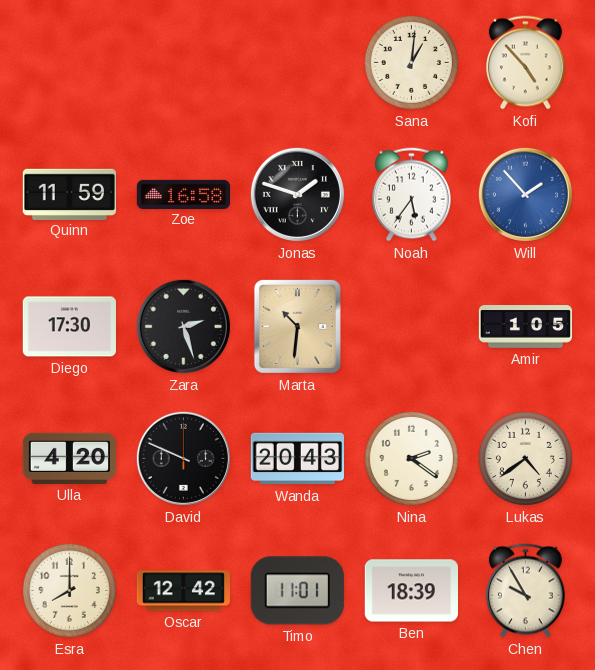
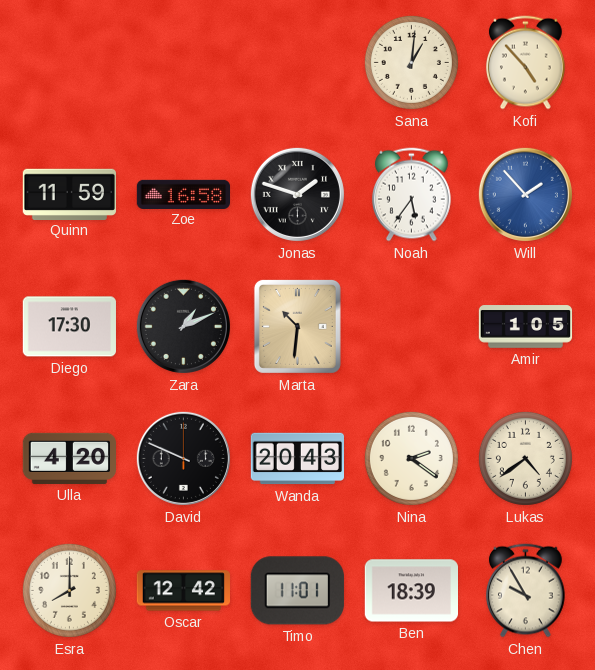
Zara: 2:27 -> 1:11 (183, 326)
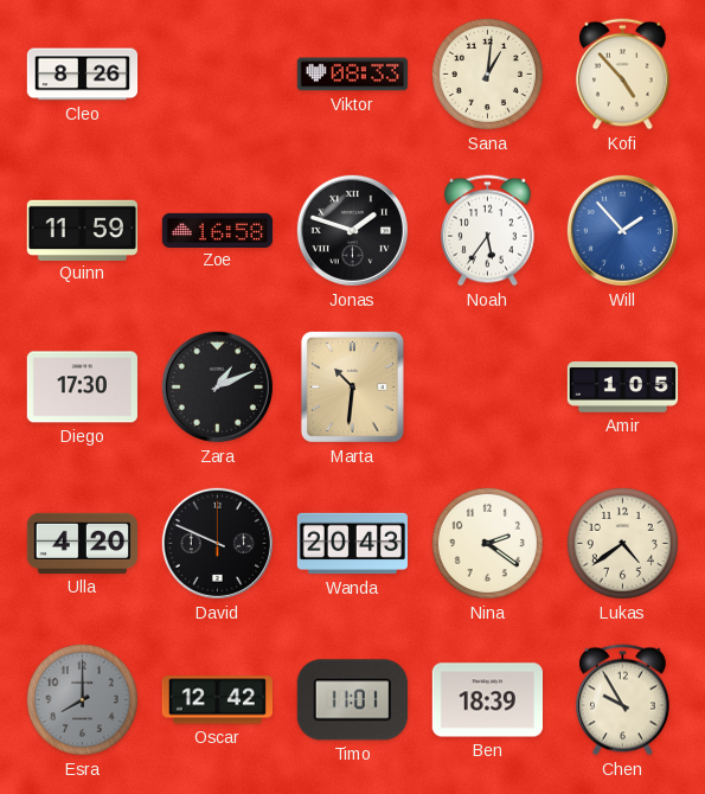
Cleo: none -> 8:26 (83, 75)
Viktor: none -> 08:33 (352, 75)
Esra dial: cream -> grey (82, 699)
